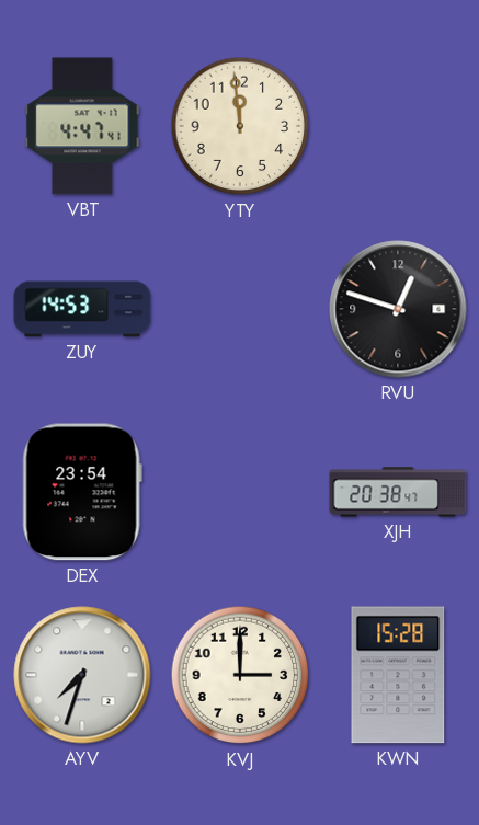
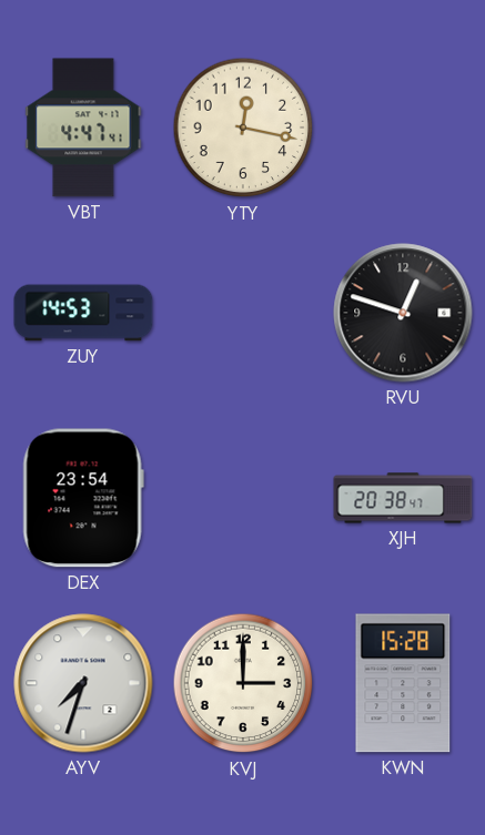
YTY: 11:59 -> 12:17 (243, 128)
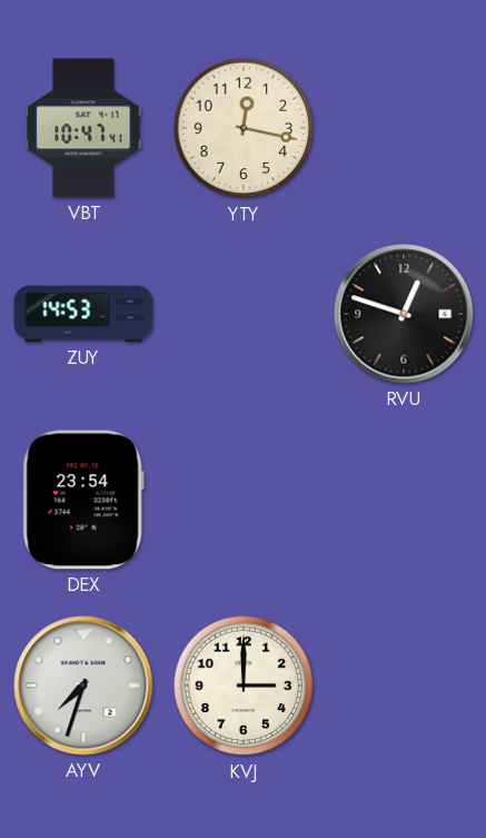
VBT: 4:47 -> 10:47 (83, 128)
XJH: 20:38 -> none (403, 498)
KWN: 15:28 -> none (403, 683)
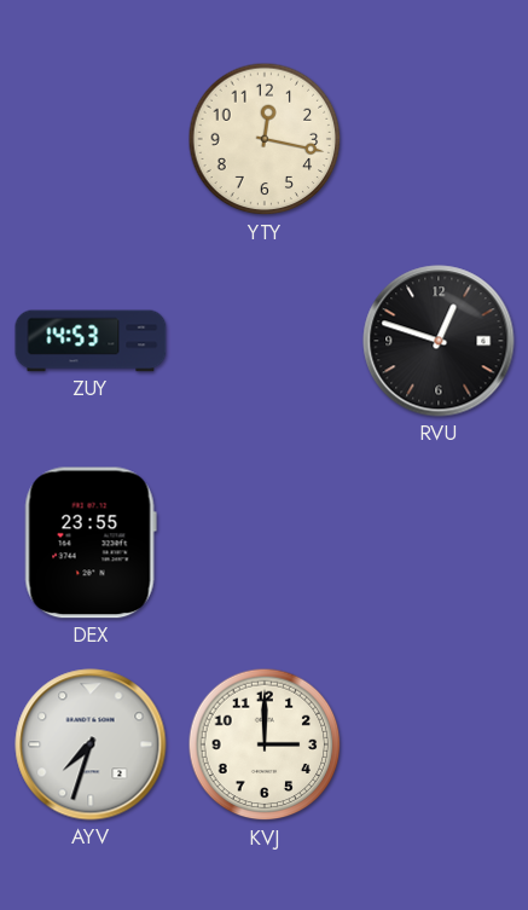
VBT: 10:47 -> none (83, 128)
DEX: 23:54 -> 23:55 (91, 543)
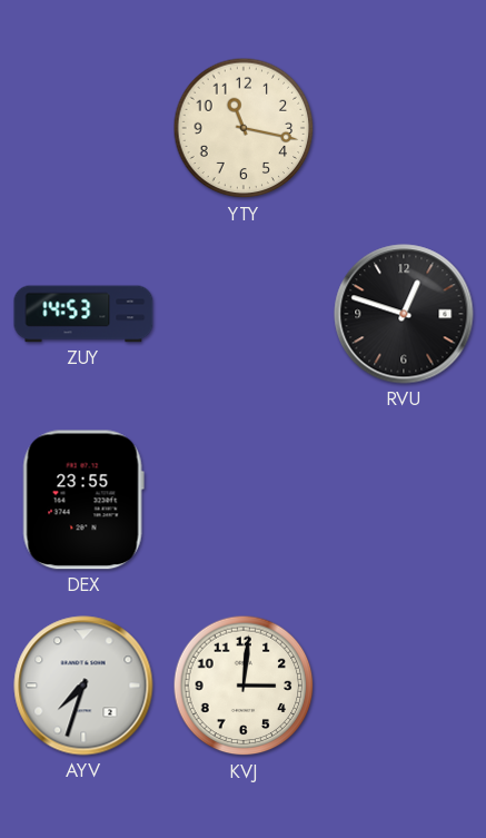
YTY: 12:17 -> 11:17 (244, 128)
KVJ: 3:00 -> 3:01 (244, 686)
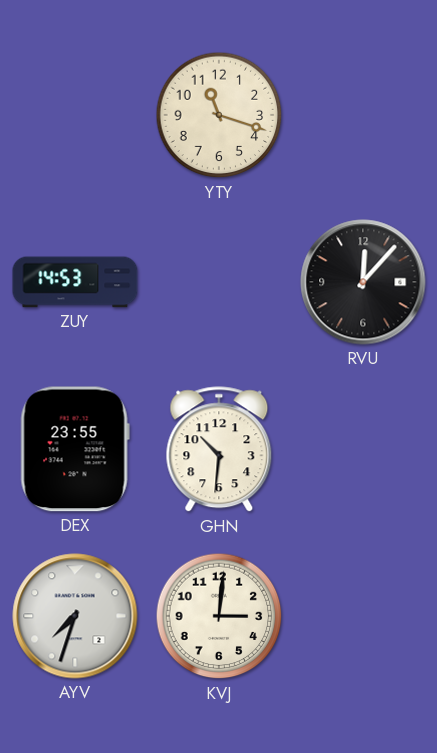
YTY: 11:17 -> 11:18 (219, 115)
RVU: 12:48 -> 12:07 (363, 282)
GHN: none -> 10:31 (219, 450)
